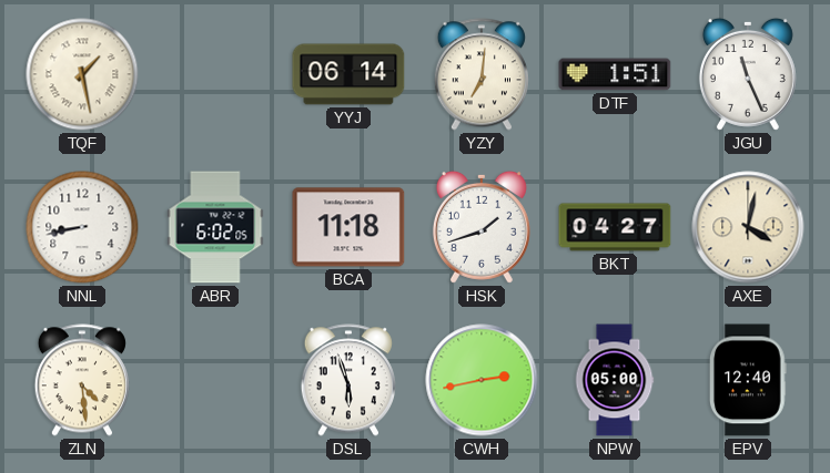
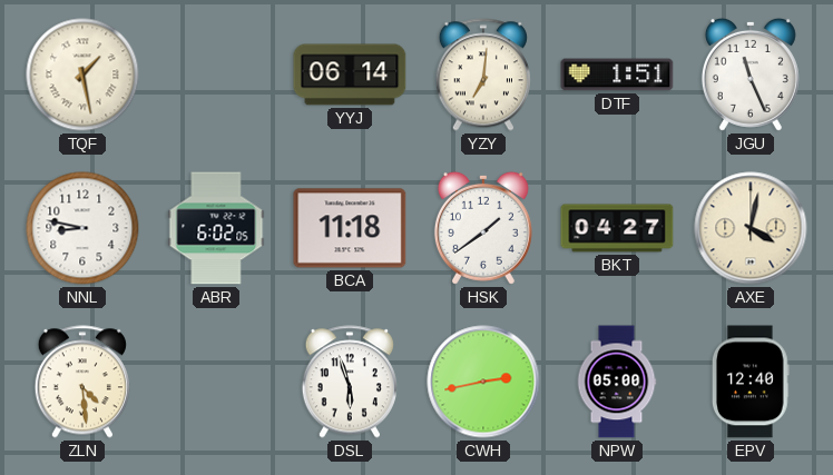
NNL: 8:43 -> 8:47 (82, 228)
HSK: 1:42 -> 1:39 (483, 228)
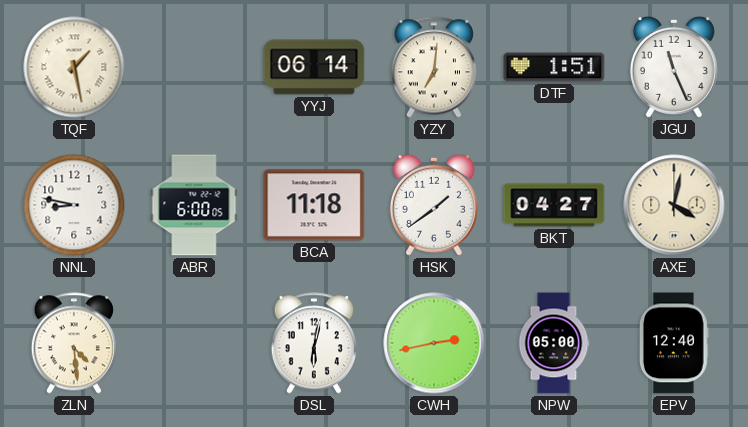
ABR: 6:02 -> 6:00 (194, 205)
DSL: 5:57 -> 6:02 (314, 343)
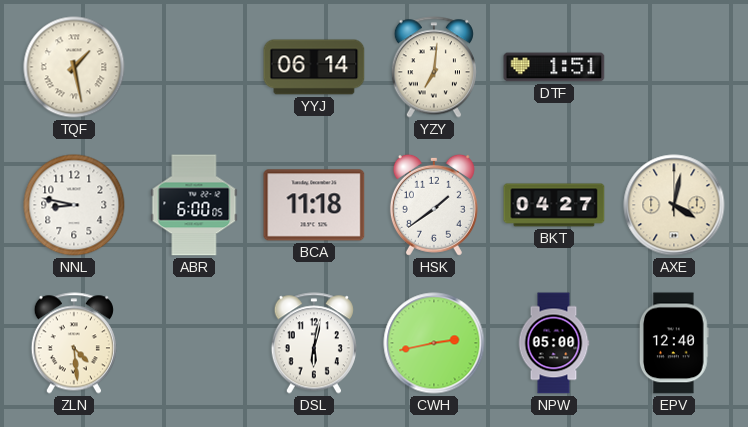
JGU: 11:26 -> none (674, 67)
